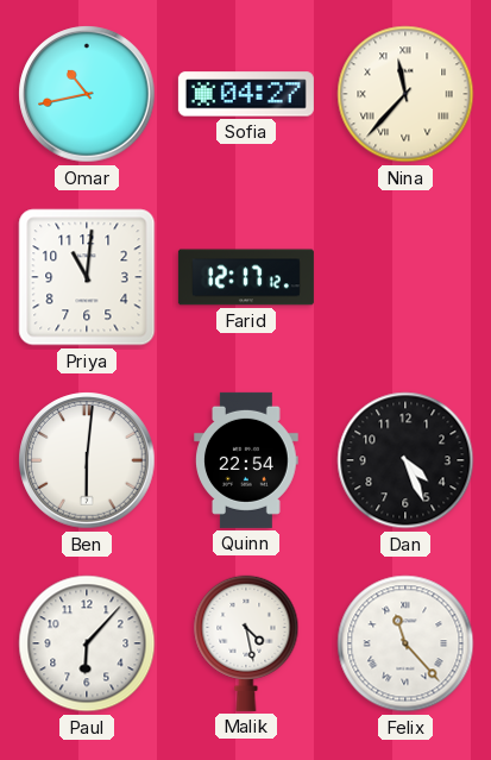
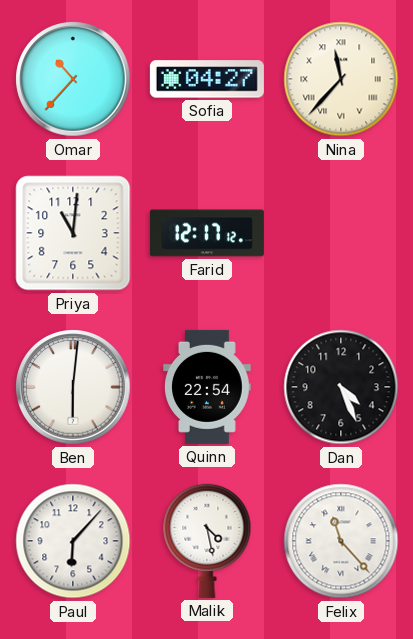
Omar: 10:43 -> 10:37 (73, 79)
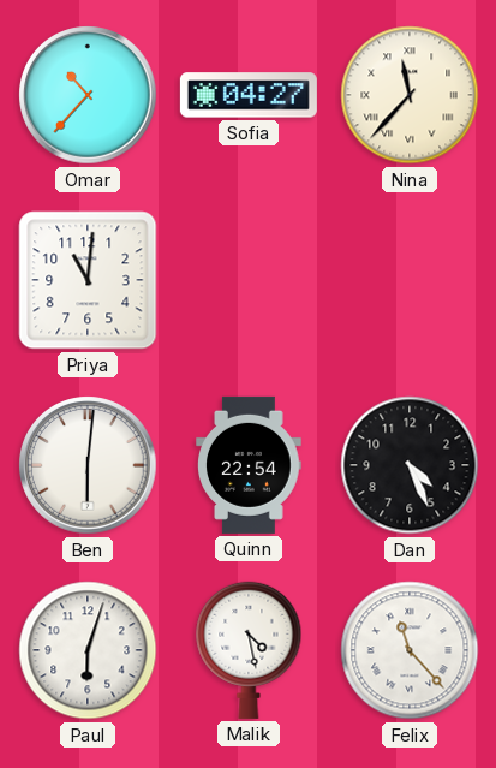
Farid: 12:17 -> none (207, 233)
Paul: 6:07 -> 6:03 (88, 650)
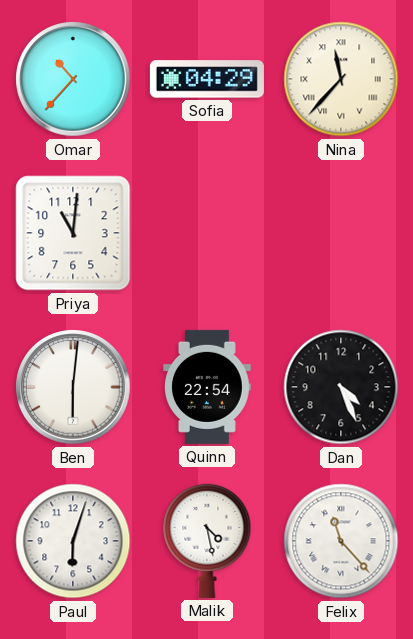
Sofia: 04:27 -> 04:29 (207, 79)
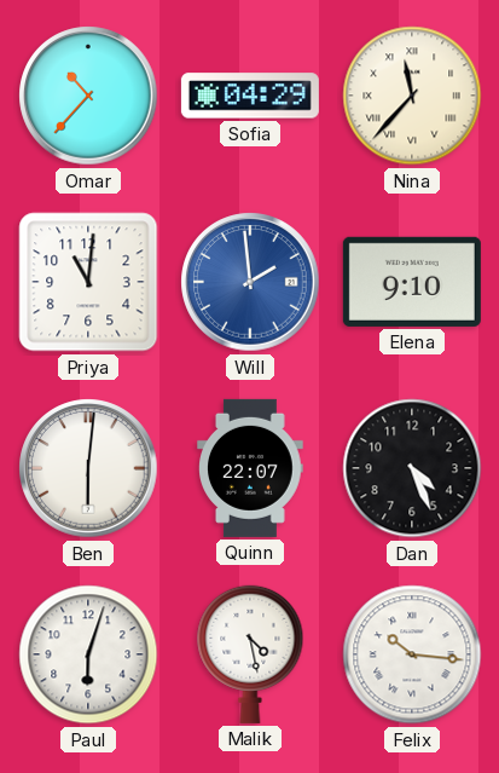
Will: none -> 1:59 (250, 282)
Elena: none -> 9:10 (412, 282)
Quinn: 22:54 -> 22:07 (250, 468)
Felix: 11:23 -> 10:16 (412, 654)
